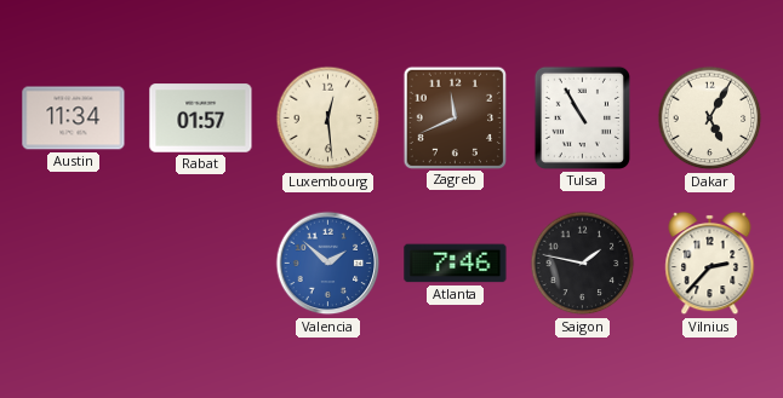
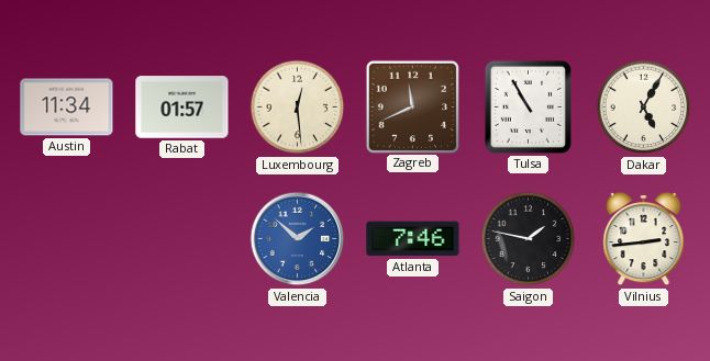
Vilnius: 2:37 -> 2:44 (644, 239)
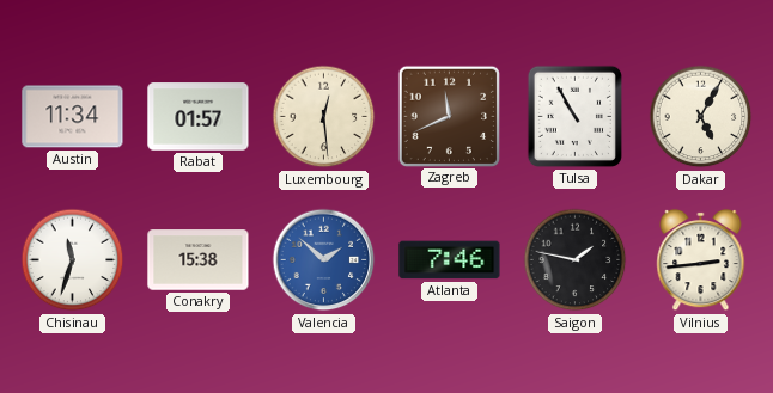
Chisinau: none -> 11:33 (73, 260)
Conakry: none -> 15:38 (199, 260)
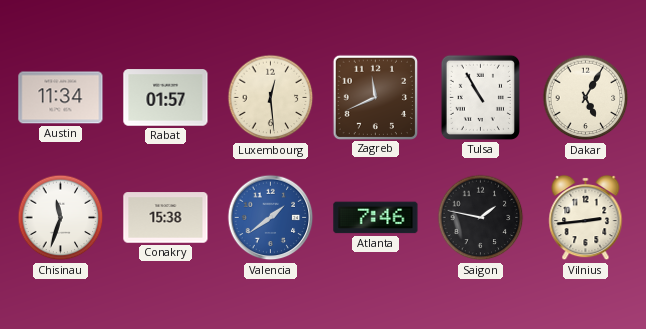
Valencia: 1:52 -> 1:39 (271, 218)
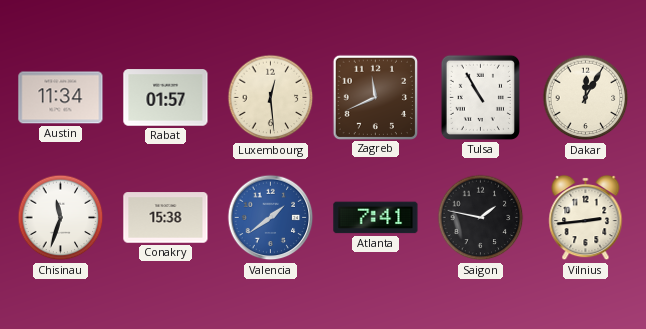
Dakar: 5:05 -> 12:05 (586, 98)
Atlanta: 7:46 -> 7:41 (376, 218)
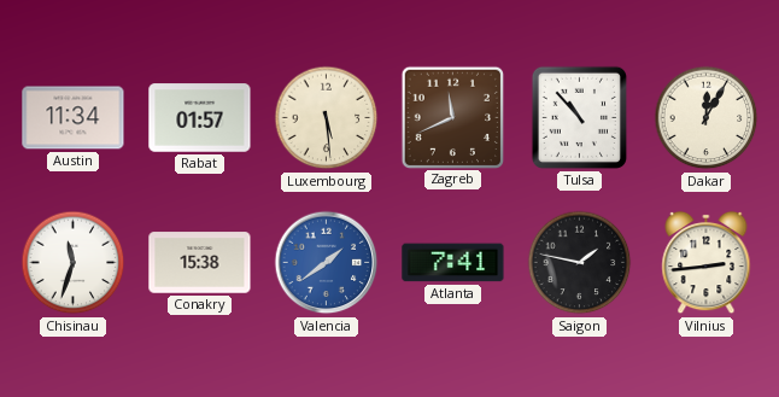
Luxembourg: 12:29 -> 5:29 (327, 118)
Tulsa: 10:55 -> 10:53 (579, 117)
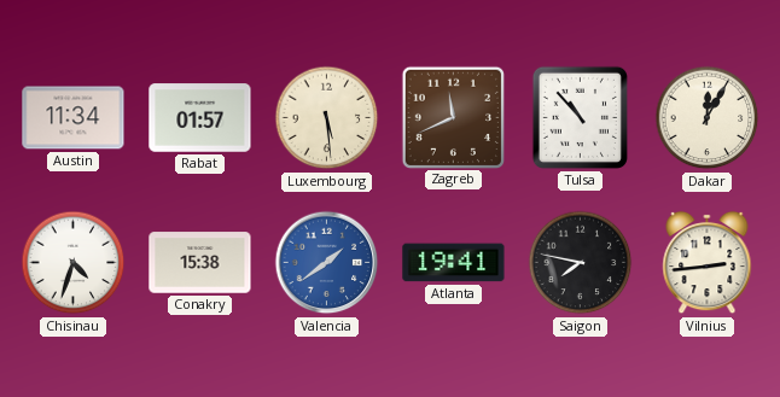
Chisinau: 11:33 -> 4:33 (74, 263)
Atlanta: 7:41 -> 19:41 (454, 263)
Saigon: 1:47 -> 7:47 (581, 263)
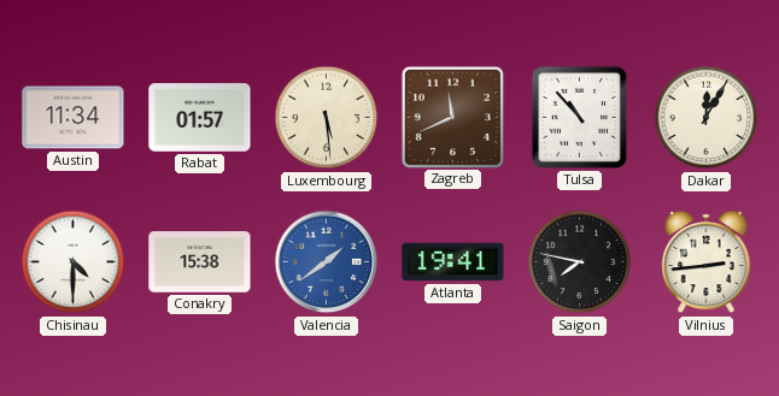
Chisinau: 4:33 -> 4:30 (74, 262)
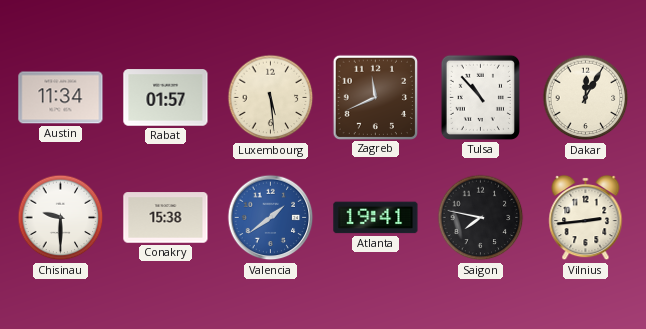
Chisinau: 4:30 -> 9:30 (61, 218)
